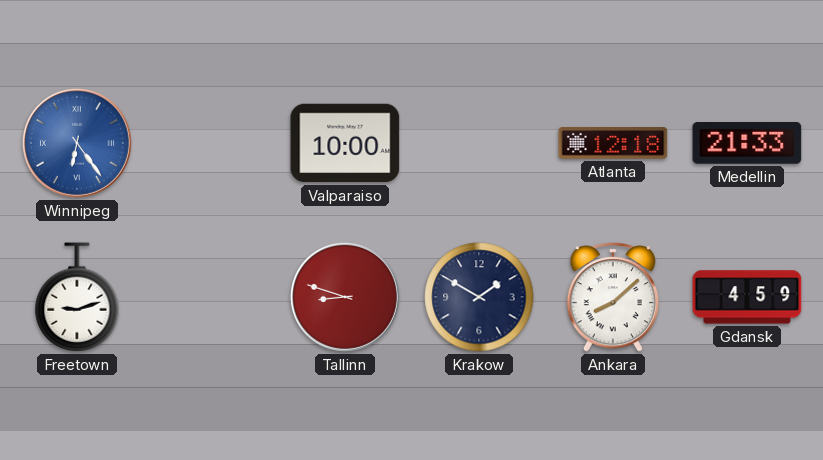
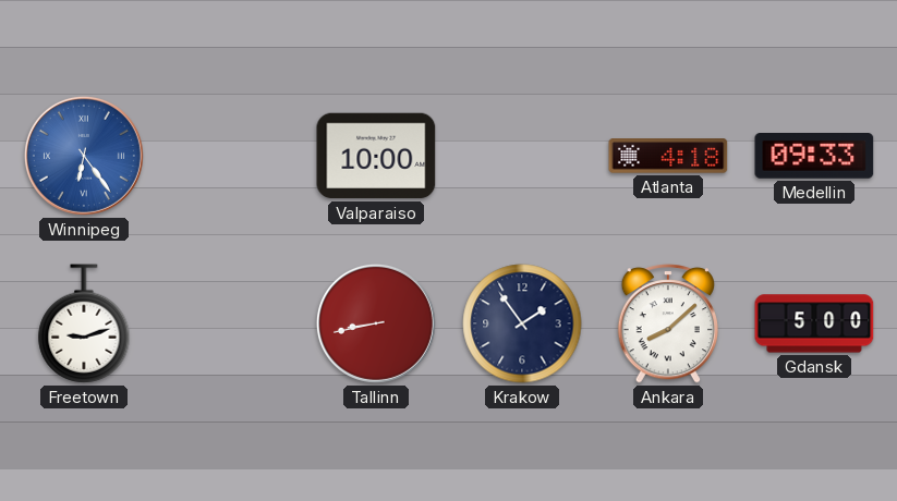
Atlanta: 12:18 -> 4:18 (668, 156)
Medellin: 21:33 -> 09:33 (814, 157)
Tallinn: 8:48 -> 8:43 (376, 323)
Krakow: 1:50 -> 1:54 (522, 323)
Gdansk: 4:59 -> 5:00 (814, 323)
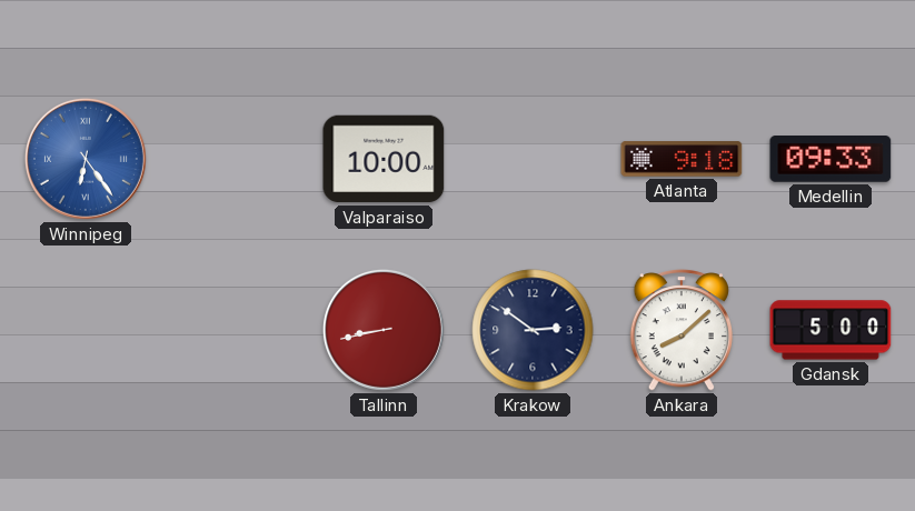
Atlanta: 4:18 -> 9:18 (682, 159)
Freetown: 9:12 -> none (84, 323)
Krakow: 1:54 -> 2:51 (533, 330)
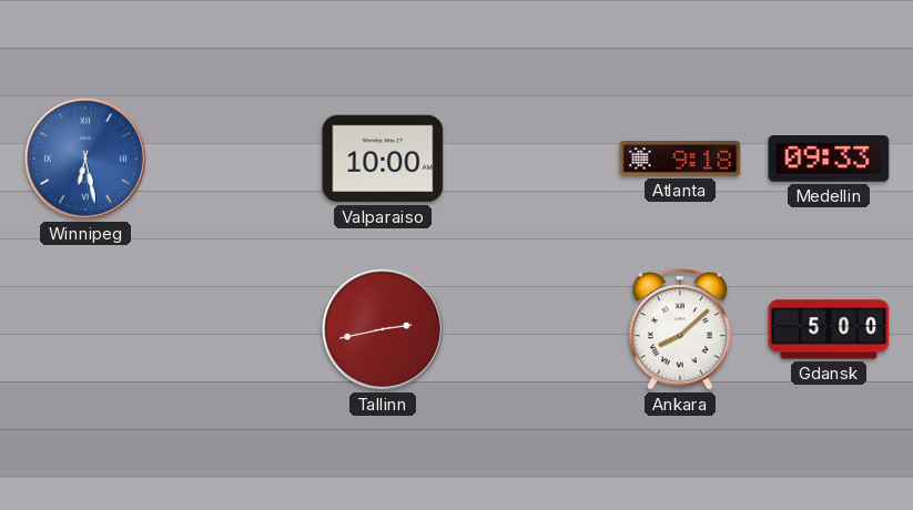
Winnipeg: 6:24 -> 6:28 (85, 159)
Tallinn: 8:43 -> 2:43 (383, 329)
Krakow: 2:51 -> none (533, 330)
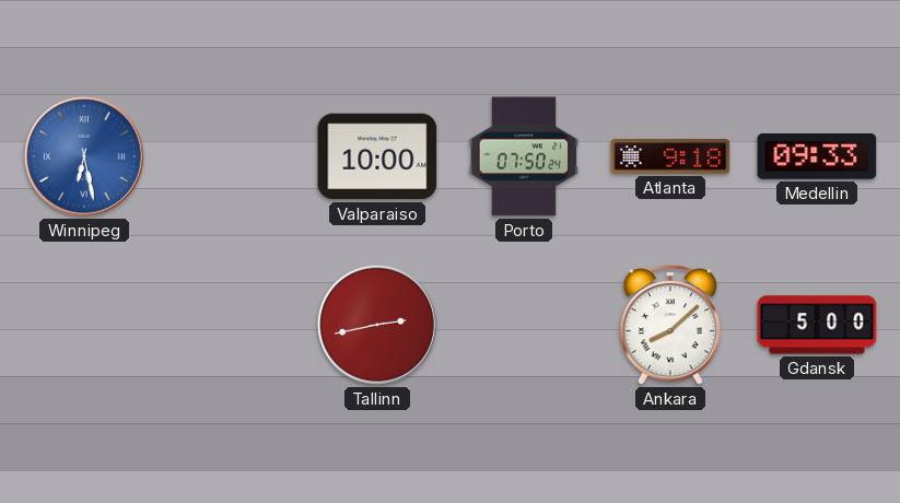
Porto: none -> 07:50 (523, 156)
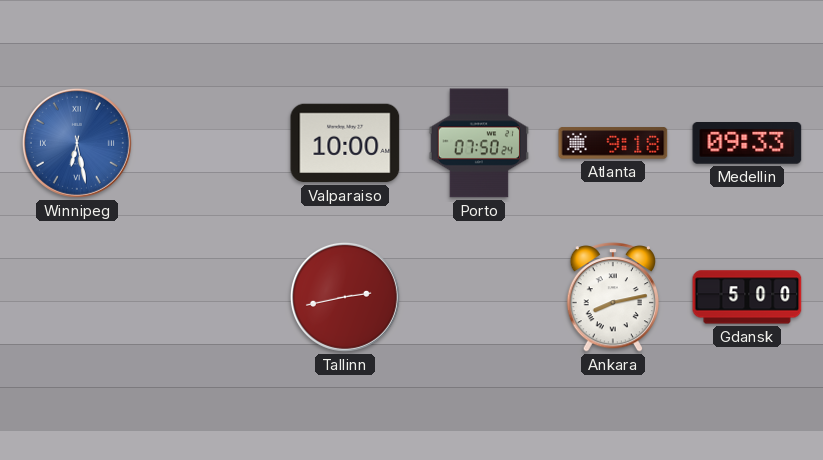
Ankara: 8:08 -> 8:13 (612, 298)
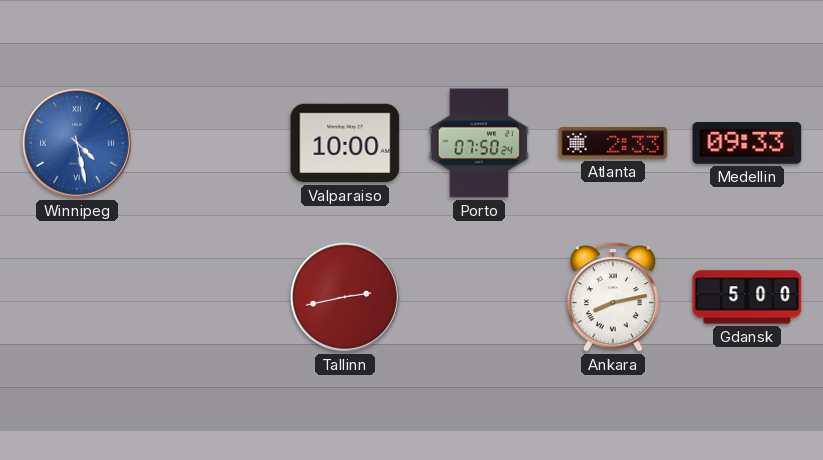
Winnipeg: 6:28 -> 4:28 (77, 143)
Atlanta: 9:18 -> 2:33 (613, 143)
